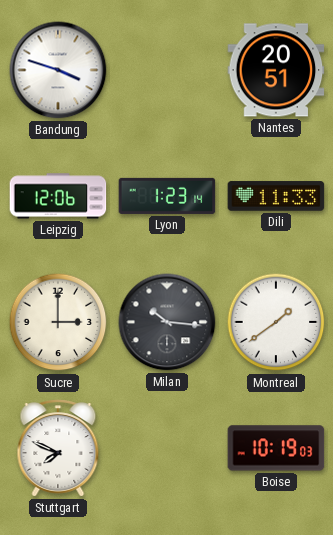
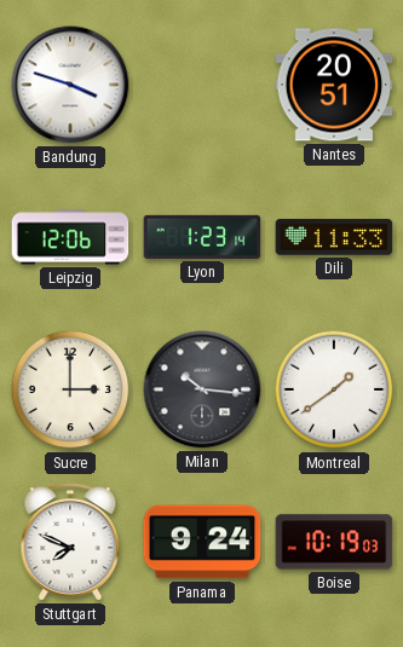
Panama: none -> 9:24 (202, 542)
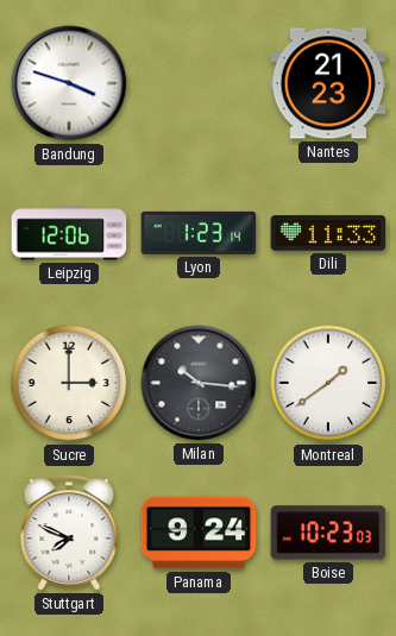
Nantes: 20:51 -> 21:23 (328, 83)
Boise: 10:19 -> 10:23 (328, 533)
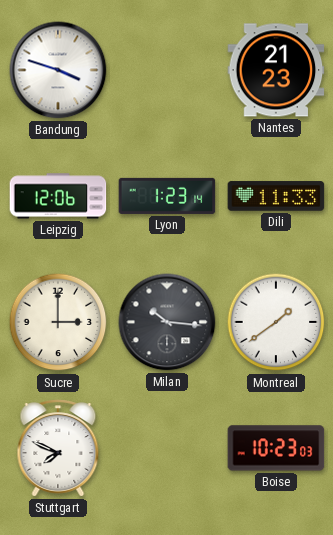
Panama: 9:24 -> none (199, 533)
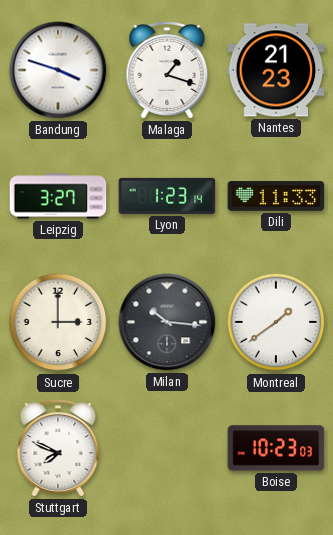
Malaga: none -> 1:18 (167, 70)
Leipzig: 12:06 -> 3:27 (58, 196)
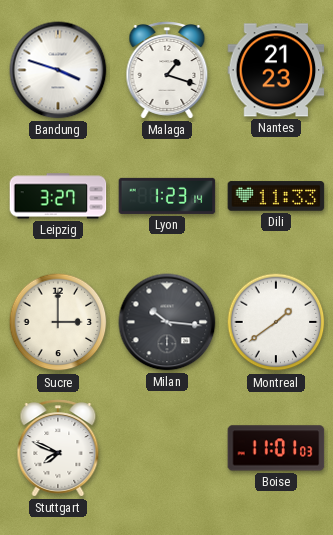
Boise: 10:23 -> 11:01 (276, 448)
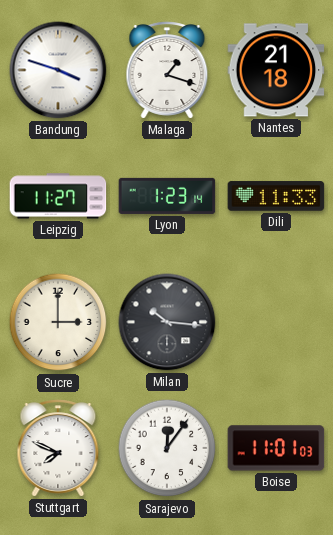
Nantes: 21:23 -> 21:18 (276, 70)
Leipzig: 3:27 -> 11:27 (58, 196)
Montreal: 1:39 -> none (276, 322)
Sarajevo: none -> 12:06 (167, 448)
